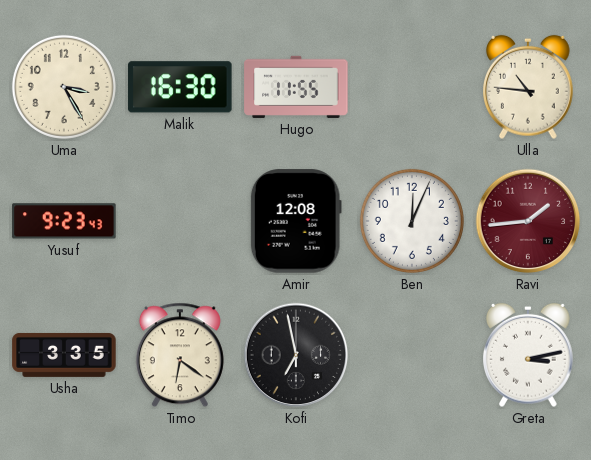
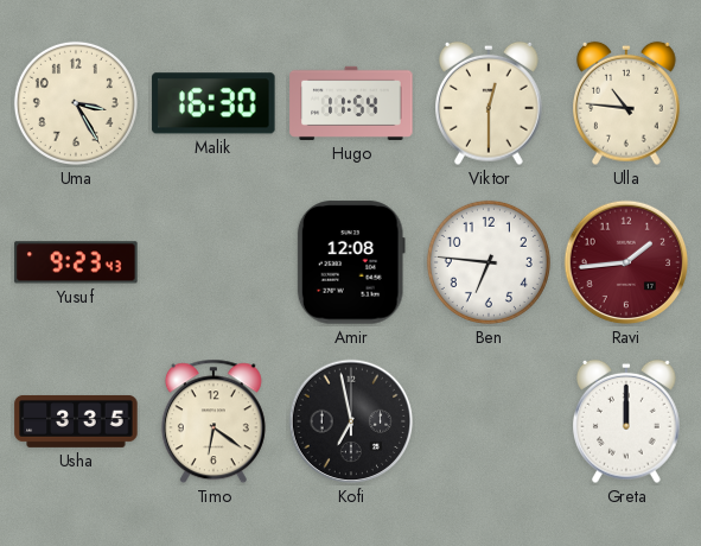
Hugo: 11:55 -> 11:54 (351, 103)
Viktor: none -> 12:30 (490, 103)
Ben: 12:04 -> 6:46 (489, 262)
Greta: 3:13 -> 12:00 (627, 421)
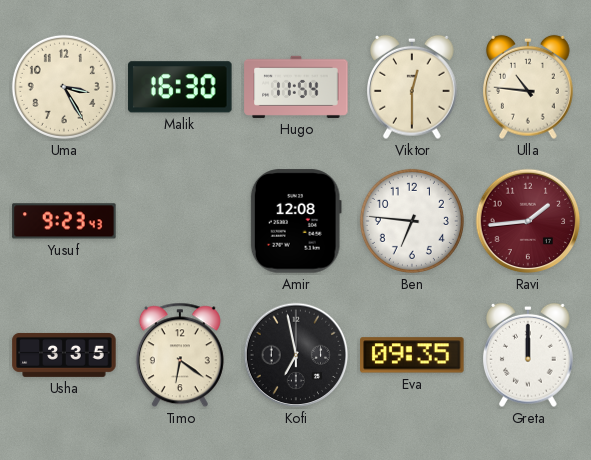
Eva: none -> 09:35 (412, 355)
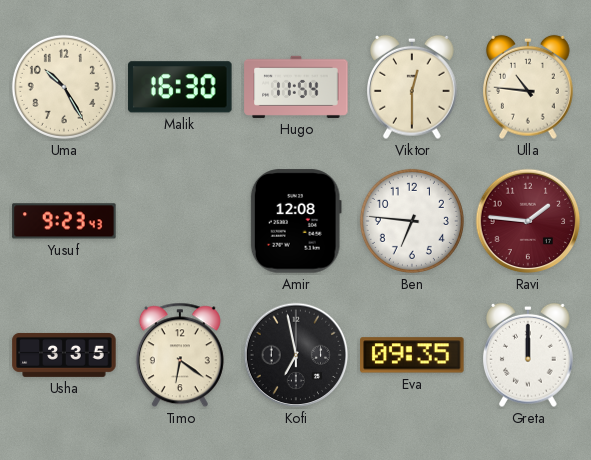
Uma: 3:25 -> 10:25 (64, 87)
Ravi: 1:44 -> 1:46 (528, 221)
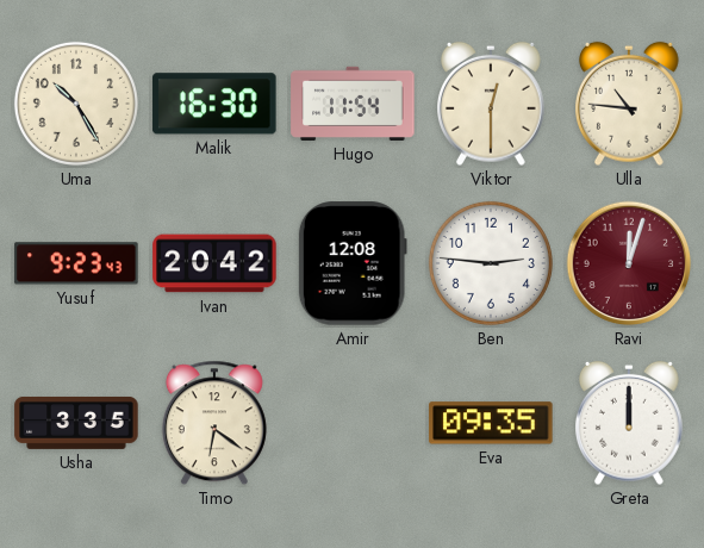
Ivan: none -> 20:42 (214, 263)
Ben: 6:46 -> 2:46 (491, 263)
Ravi: 1:46 -> 12:03 (629, 263)
Kofi: 6:58 -> none (296, 355)
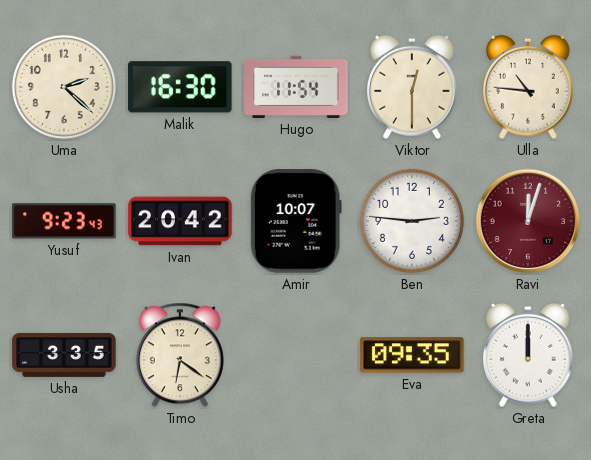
Uma: 10:25 -> 2:22 (64, 87)
Amir: 12:08 -> 10:07 (296, 221)
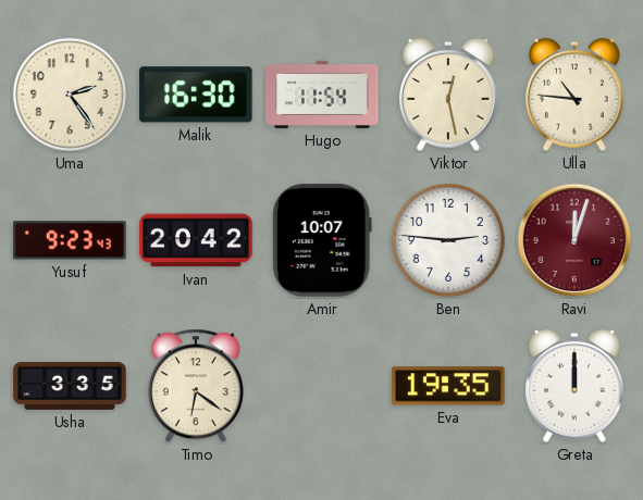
Uma: 2:22 -> 2:24 (70, 95)
Viktor: 12:30 -> 12:28 (449, 95)
Eva: 09:35 -> 19:35 (448, 386)
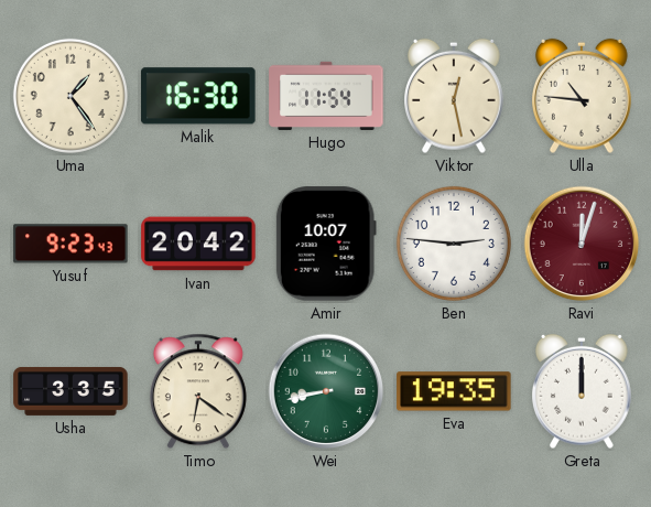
Uma: 2:24 -> 1:24 (70, 96)
Wei: none -> 8:43 (326, 391)
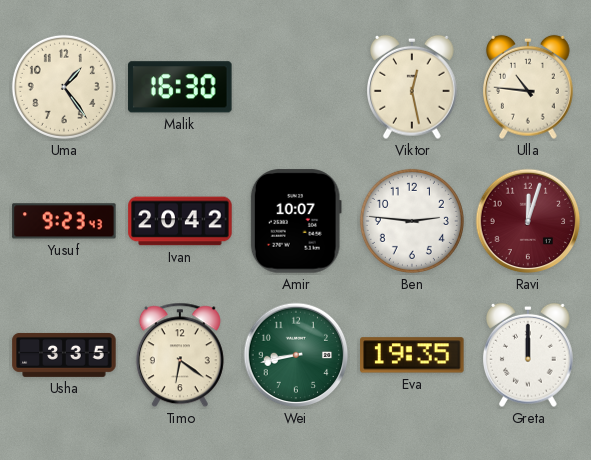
Hugo: 11:54 -> none (326, 96)
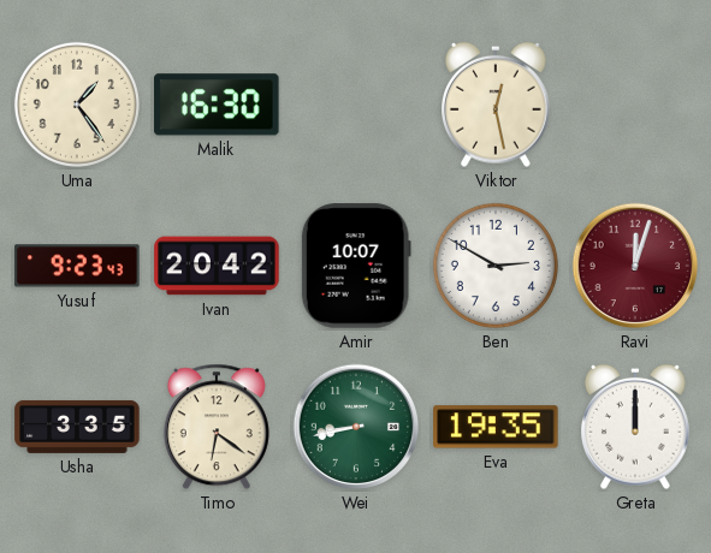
Ulla: 10:46 -> none (529, 87)
Ben: 2:46 -> 2:50 (496, 266)
